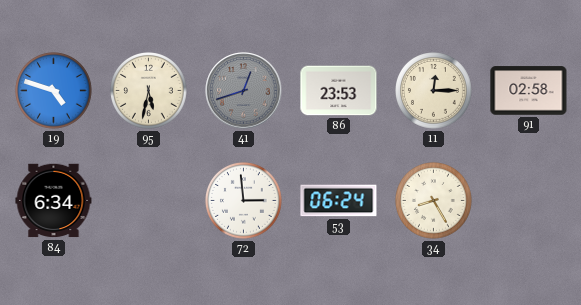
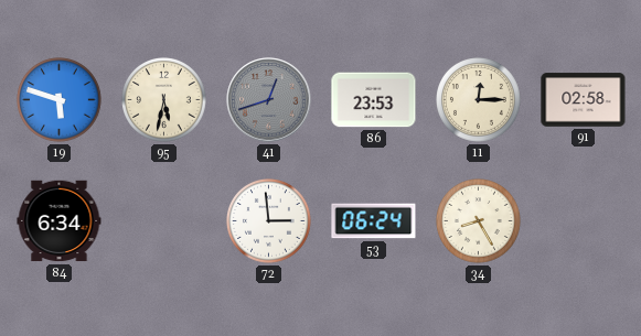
19: 4:48 -> 5:48 (60, 100)
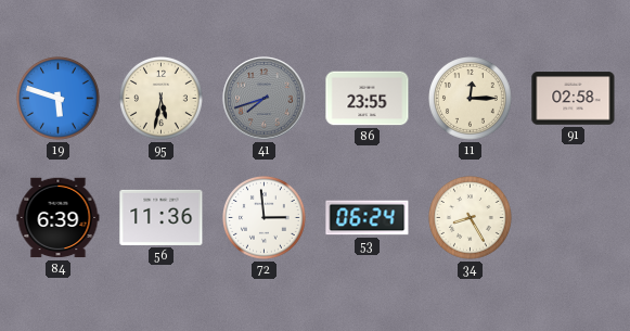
41: 12:42 -> 7:42 (265, 99)
86: 23:53 -> 23:55 (368, 99)
84: 6:34 -> 6:39 (59, 218)
56: none -> 11:36 (162, 217)
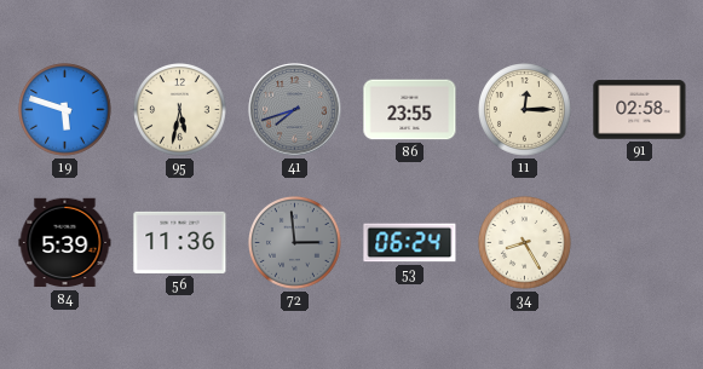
84: 6:39 -> 5:39 (65, 243)
72 dial: white -> grey (295, 243)
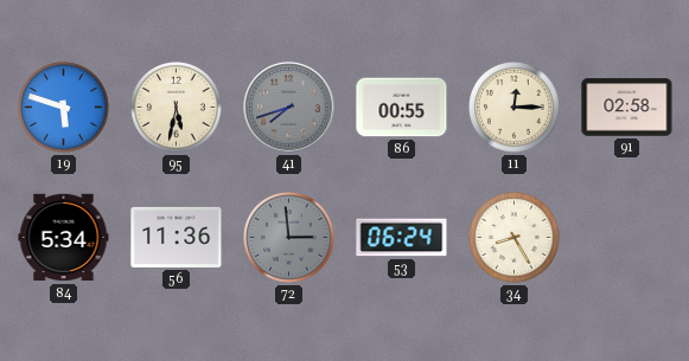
86: 23:55 -> 00:55 (402, 108)
84: 5:39 -> 5:34 (64, 238)
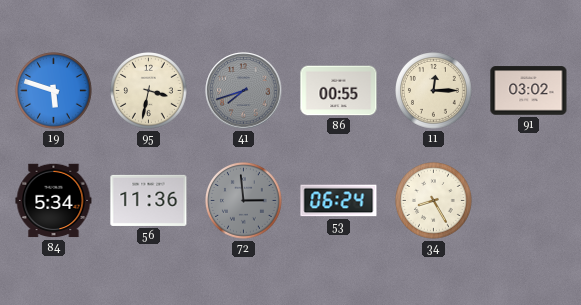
95: 5:32 -> 3:32 (149, 91)
91: 02:58 -> 03:02 (529, 91)
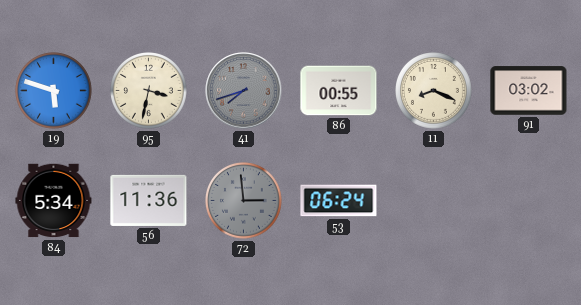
11: 12:15 -> 8:19 (434, 91)
34: 8:25 -> none (434, 201)
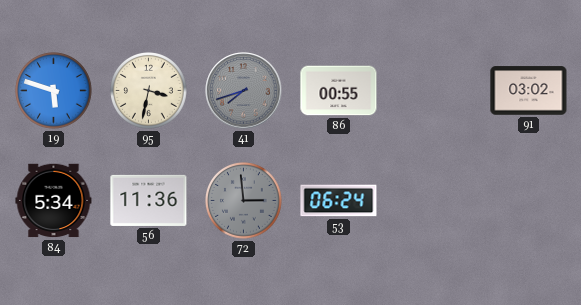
11: 8:19 -> none (434, 91)
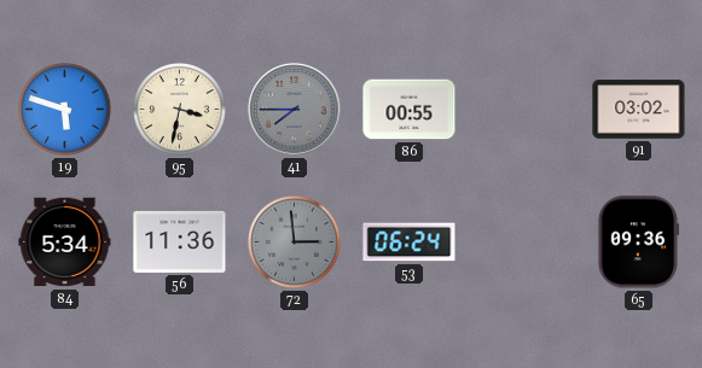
41: 7:42 -> 7:45 (295, 110)
65: none -> 09:36 (638, 243)
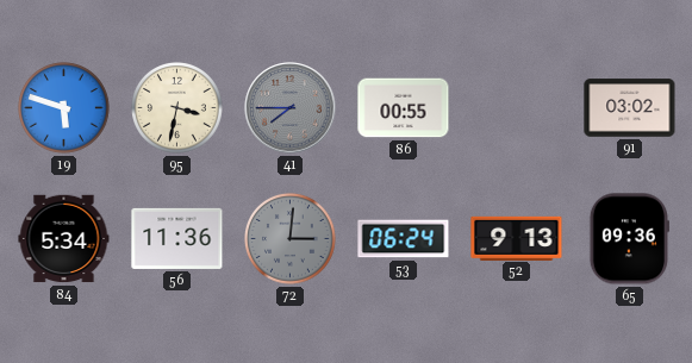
72: 2:59 -> 3:01 (291, 239)
52: none -> 9:13 (517, 238)
